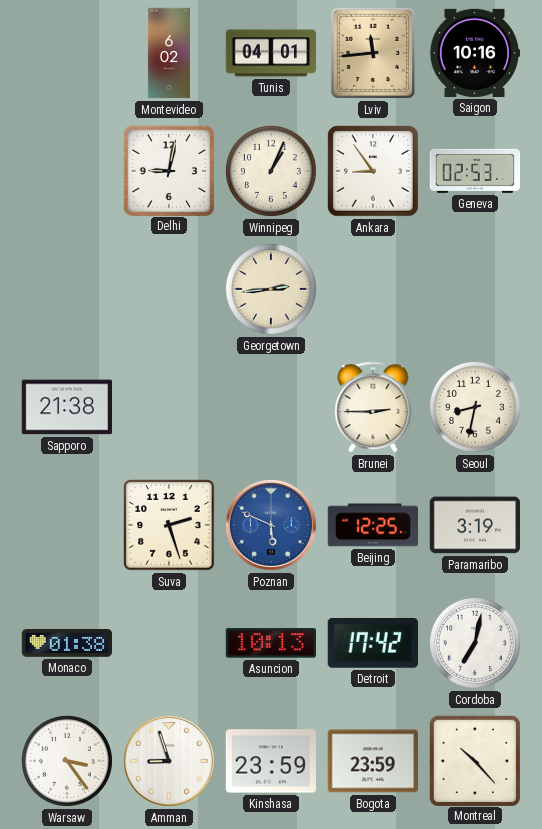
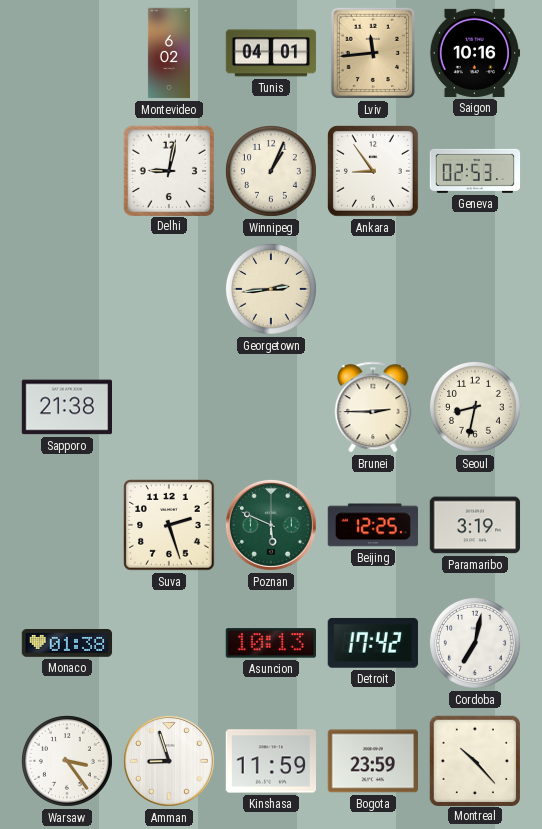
Poznan dial: blue -> green (271, 525)
Kinshasa: 23:59 -> 11:59 (271, 761)
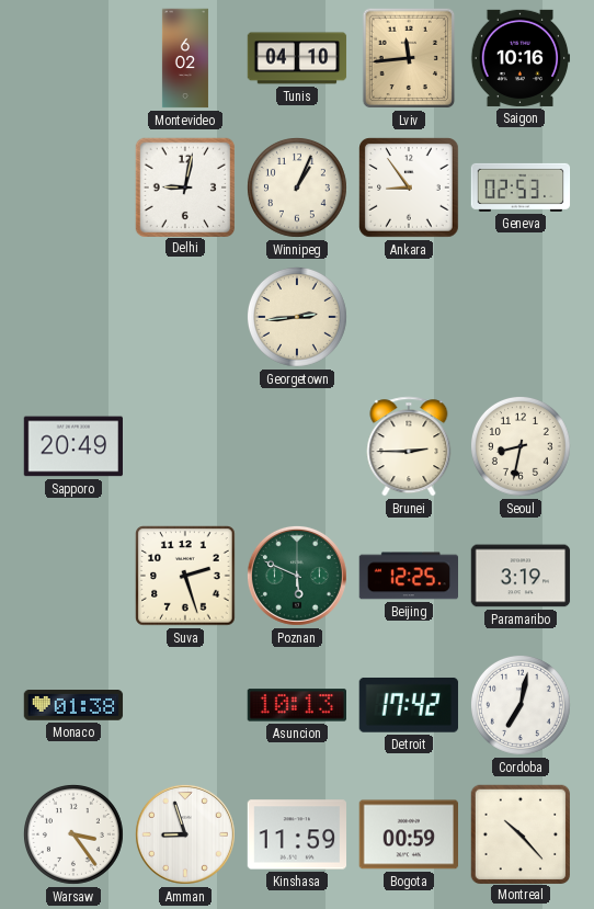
Tunis: 04:01 -> 04:10 (297, 58)
Sapporo: 21:38 -> 20:49 (73, 446)
Bogota: 23:59 -> 00:59 (409, 834)
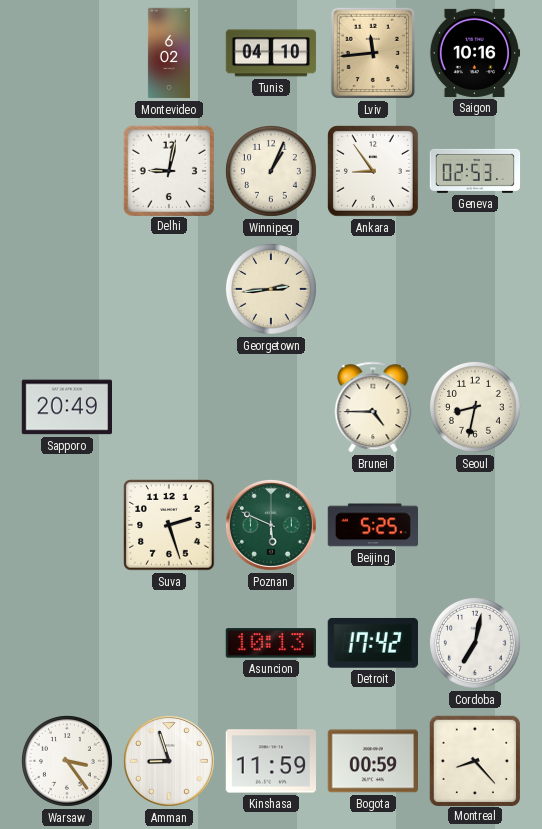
Brunei: 2:45 -> 4:45 (373, 407)
Beijing: 12:25 -> 5:25 (372, 525)
Paramaribo: 3:19 -> none (521, 576)
Monaco: 01:38 -> none (73, 706)
Montreal: 10:23 -> 8:23 (474, 760)
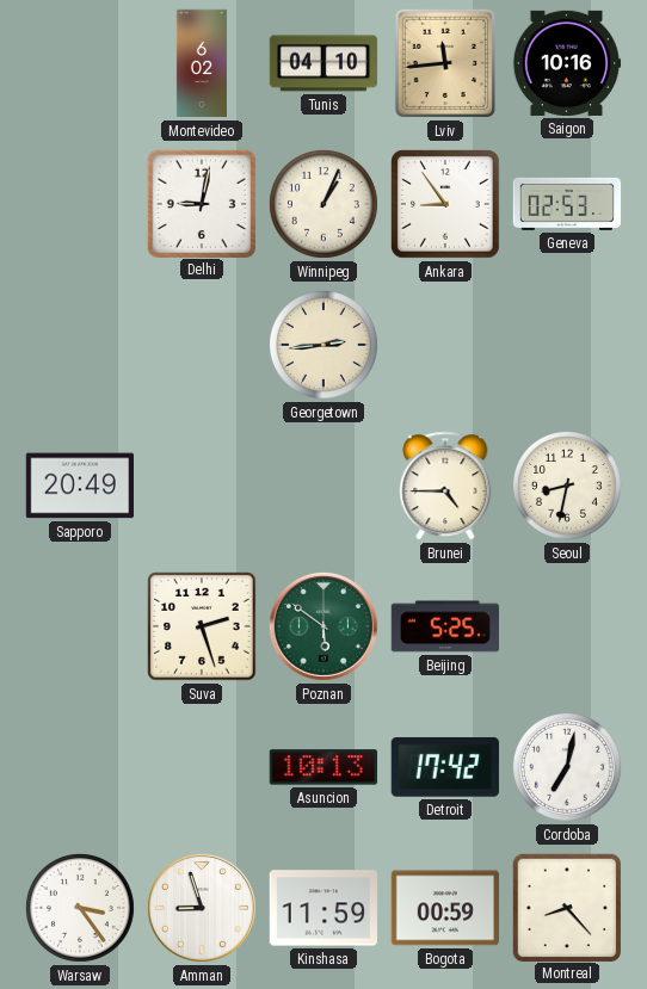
Poznan: 5:49 -> 5:51 (323, 626)
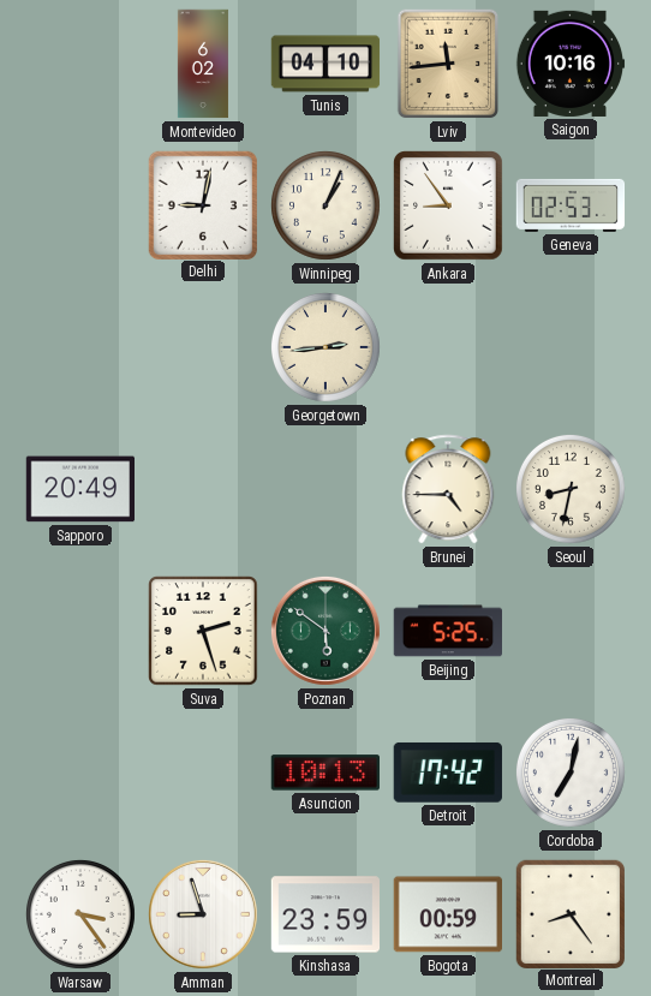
Kinshasa: 11:59 -> 23:59 (325, 914)
Montreal: 8:23 -> 8:24 (569, 913)
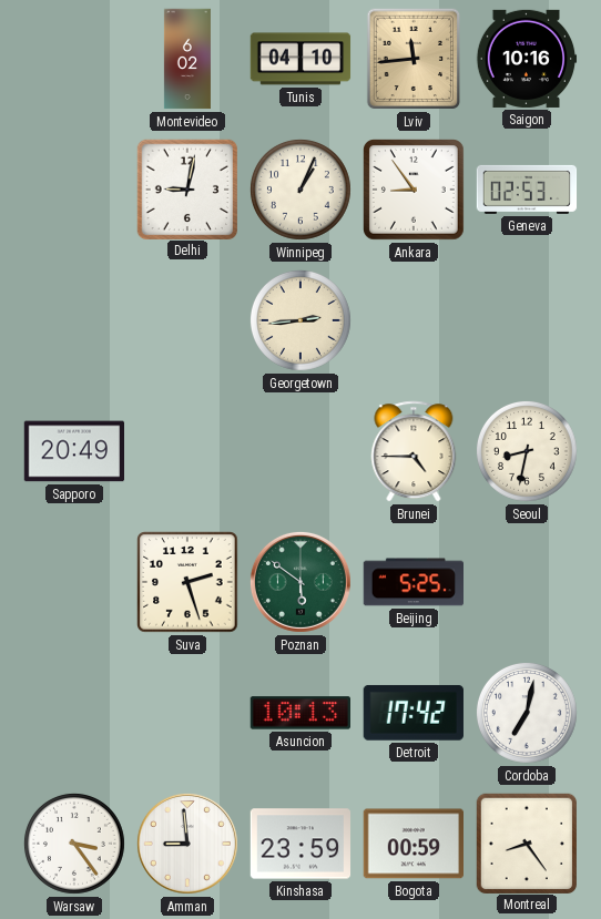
Amman: 8:57 -> 8:59 (187, 844)
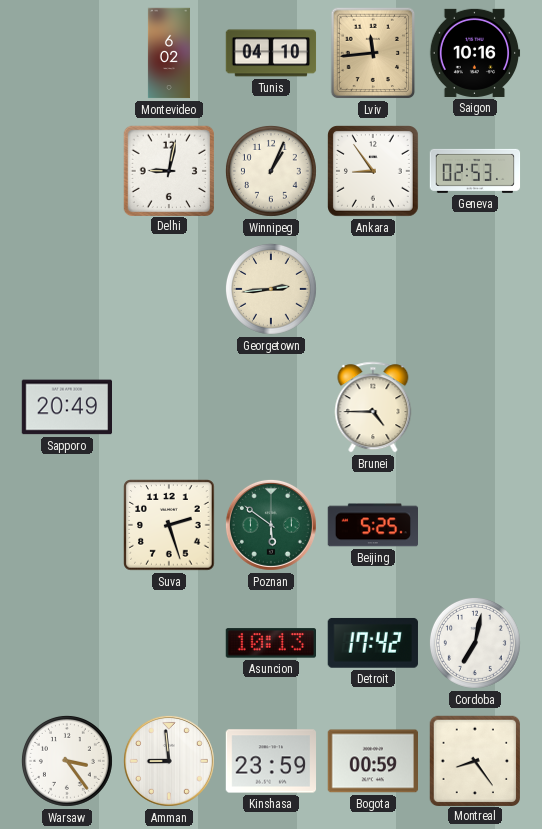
Seoul: 8:32 -> none (527, 451)
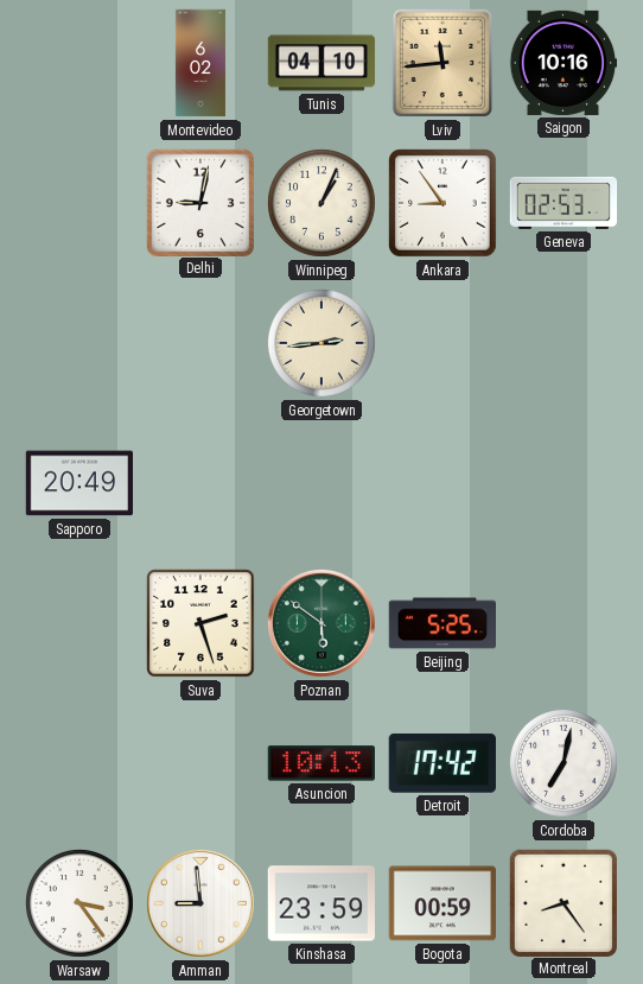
Brunei: 4:45 -> none (373, 407)
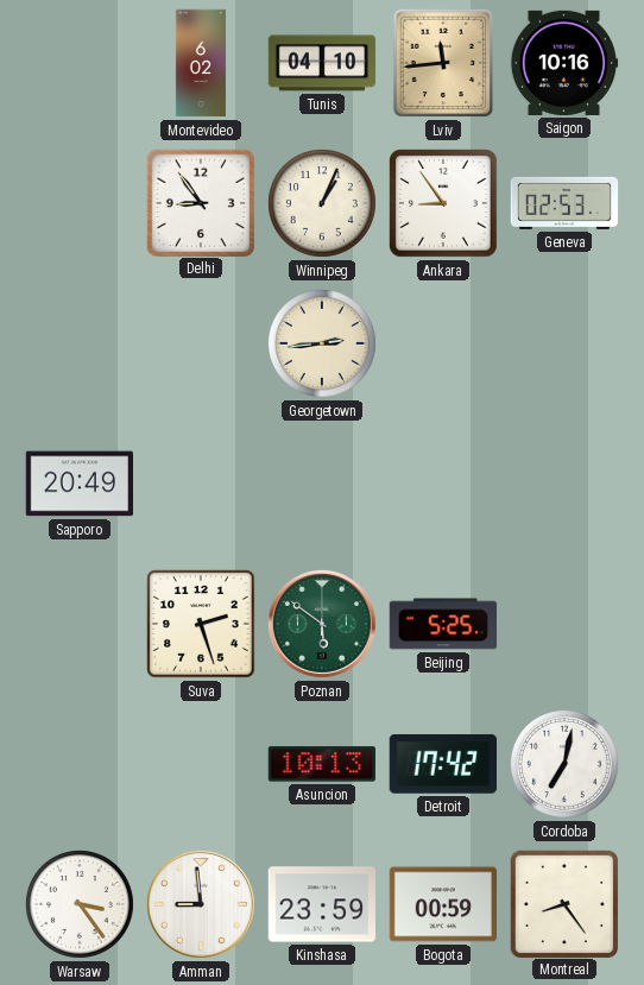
Delhi: 9:02 -> 8:54 (200, 202)
